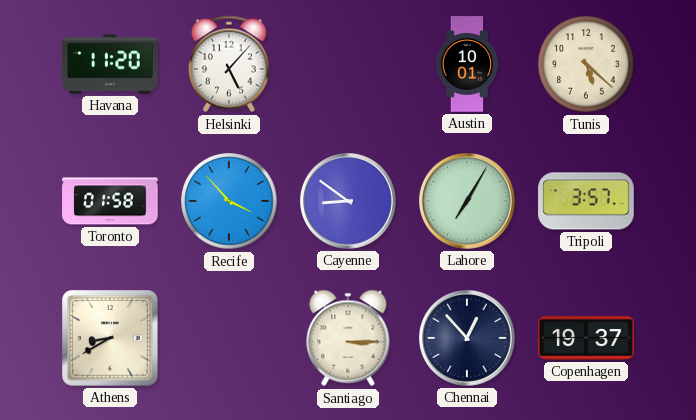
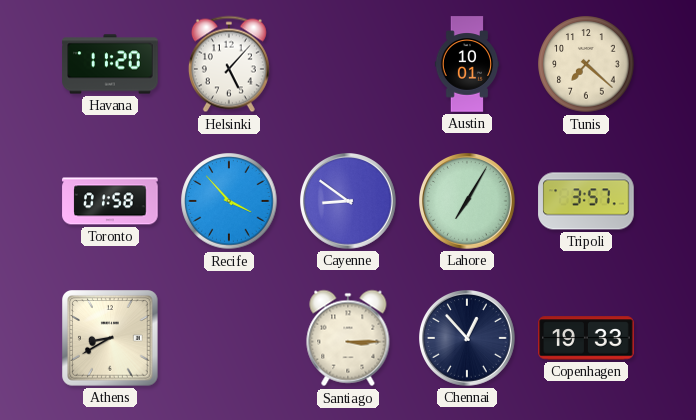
Tunis: 5:22 -> 7:22 (586, 64)
Copenhagen: 19:37 -> 19:33 (586, 338)
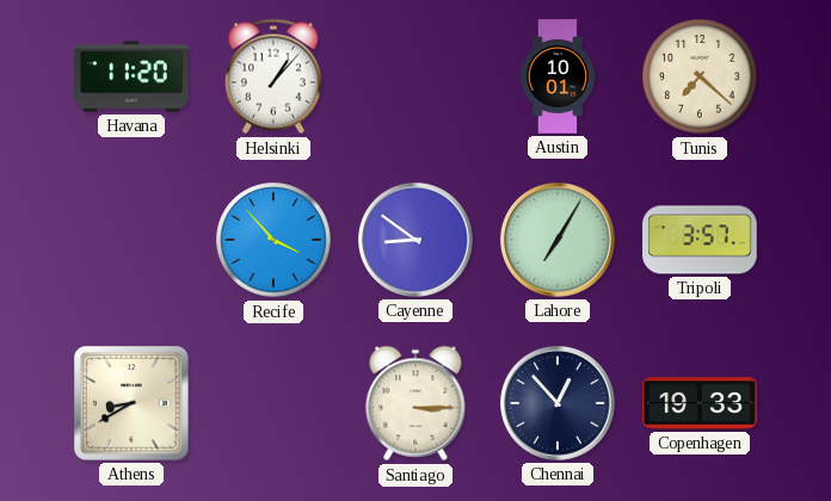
Helsinki: 5:07 -> 1:07 (273, 76)
Toronto: 01:58 -> none (110, 201)
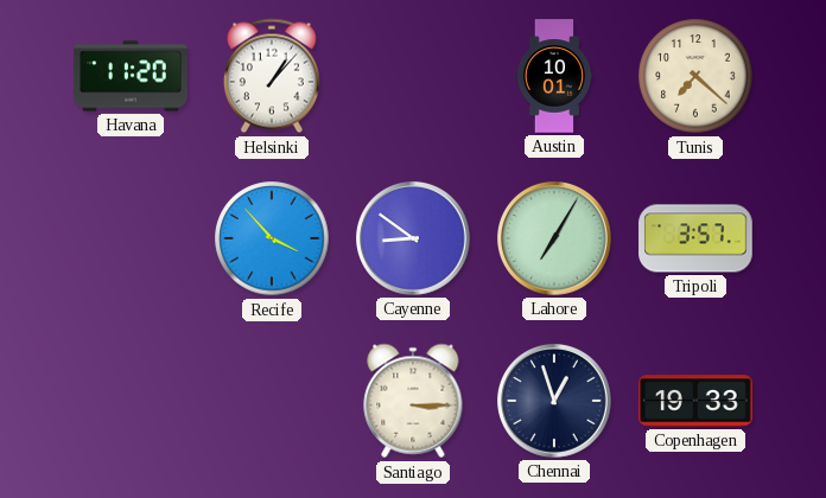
Athens: 8:40 -> none (131, 403)
Chennai: 12:53 -> 12:57 (555, 402)
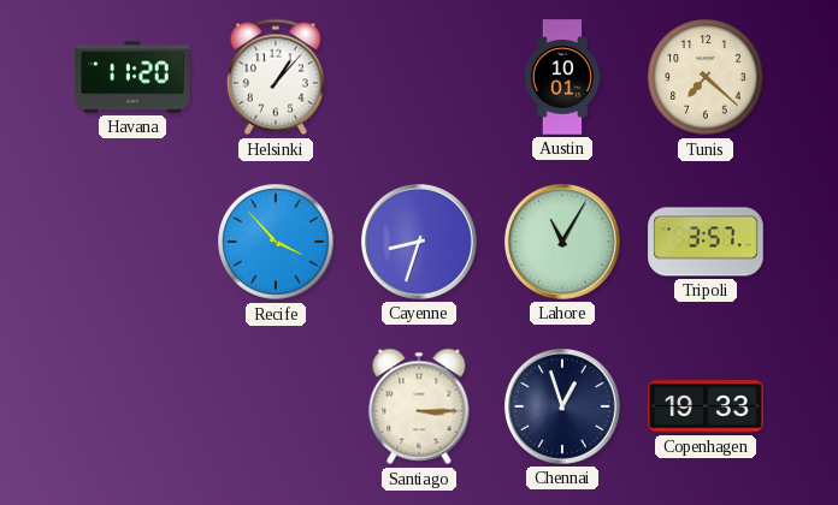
Cayenne: 8:51 -> 8:33 (420, 243)
Lahore: 7:05 -> 11:05 (563, 243)
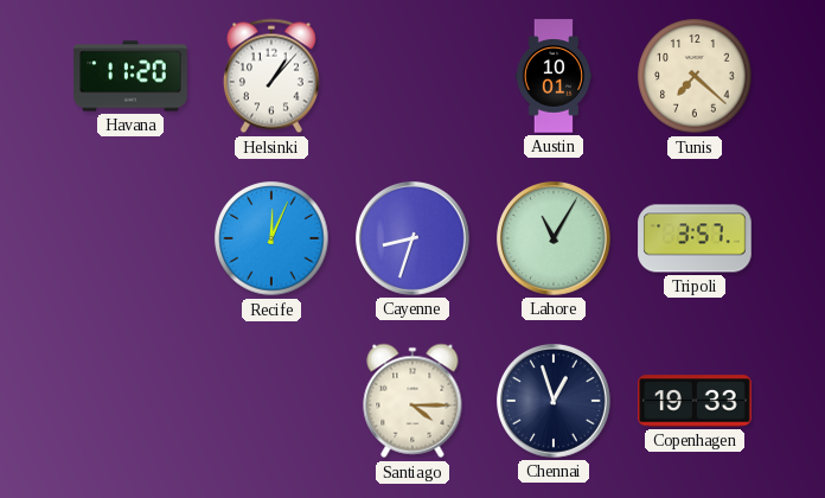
Recife: 3:53 -> 12:04 (271, 238)
Santiago: 3:15 -> 4:15 (412, 401)
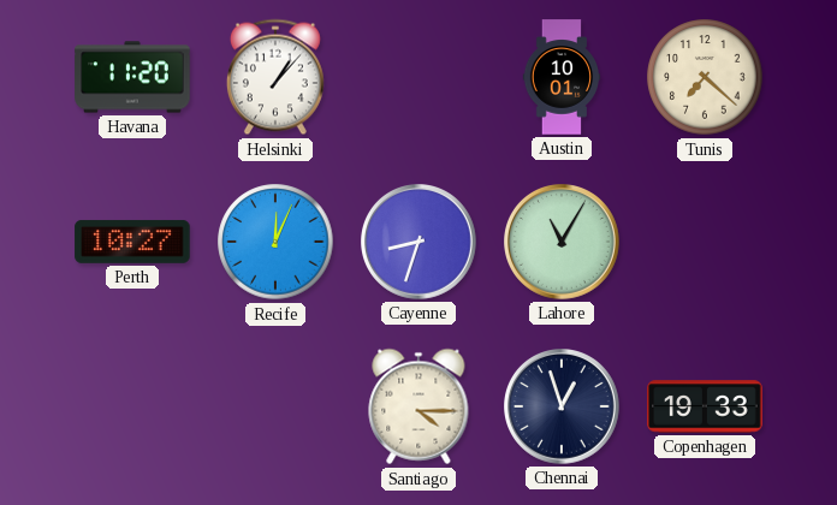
Perth: none -> 10:27 (132, 242)
Tripoli: 3:57 -> none (695, 238)
